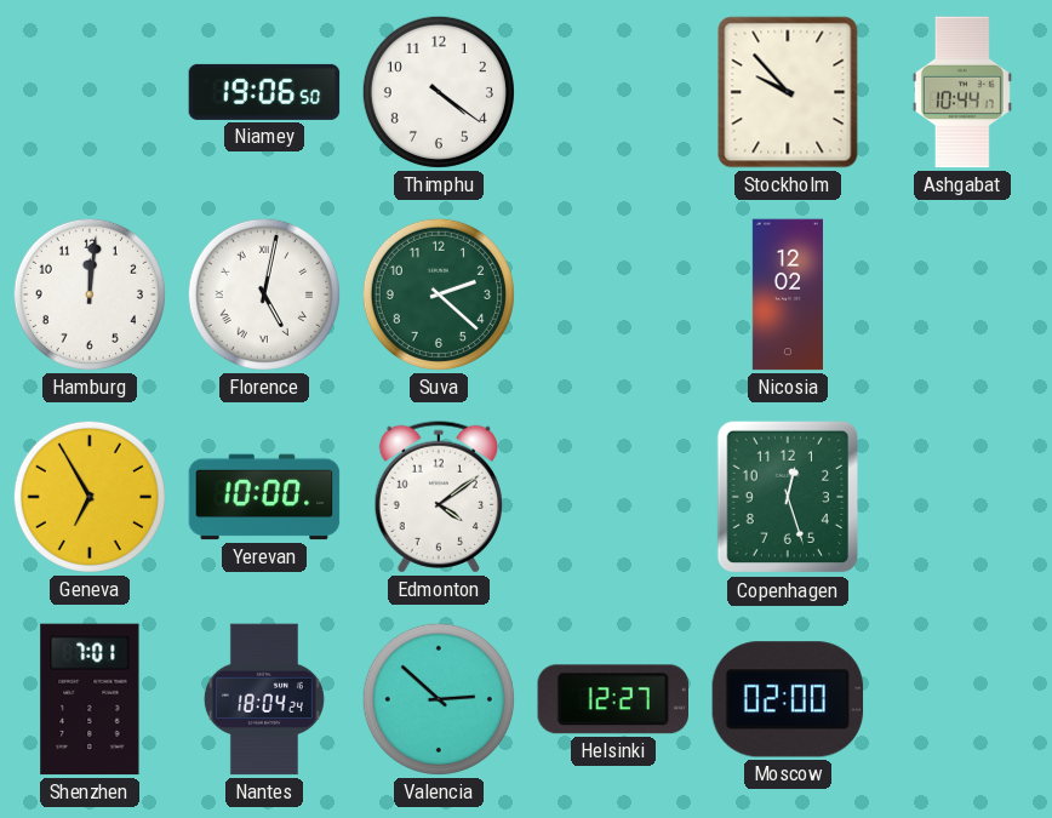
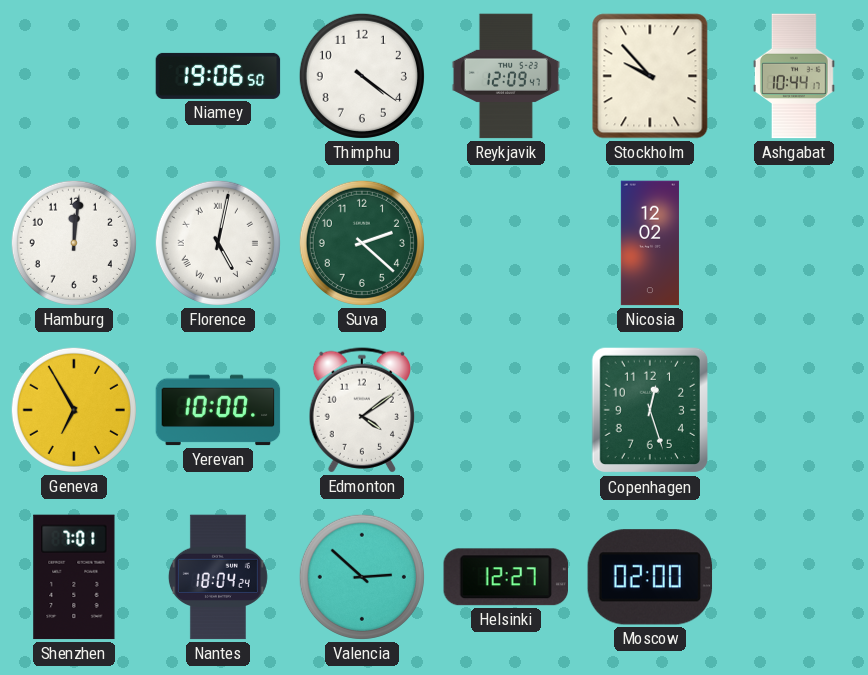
Reykjavik: none -> 12:09 (506, 76)
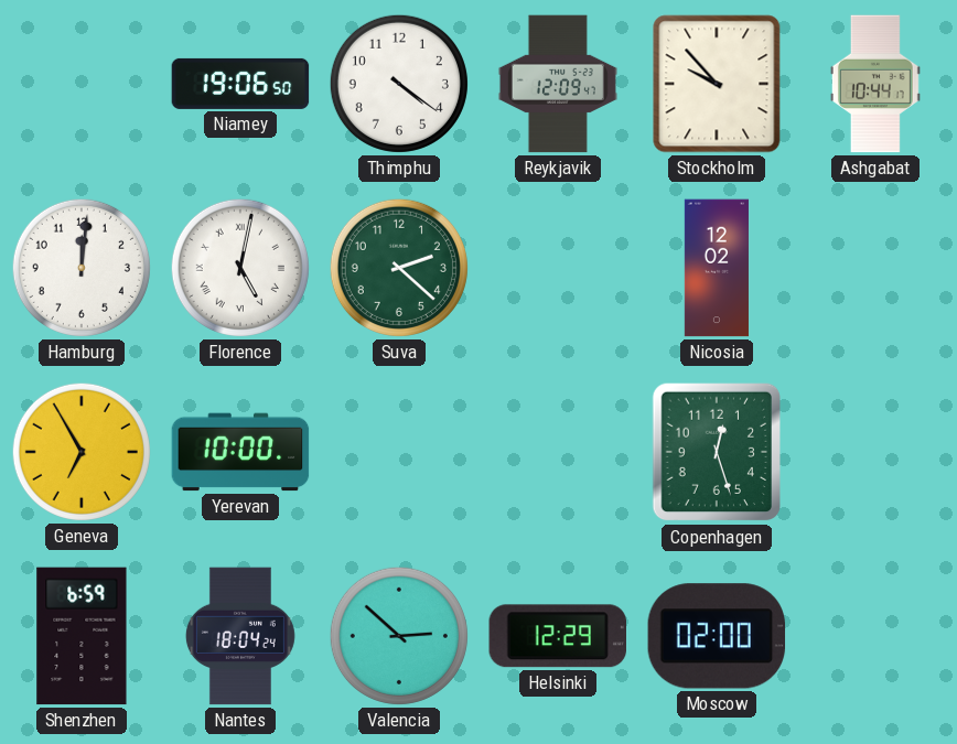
Edmonton: 4:09 -> none (361, 410)
Shenzhen: 7:01 -> 6:59 (82, 636)
Helsinki: 12:27 -> 12:29 (557, 636)
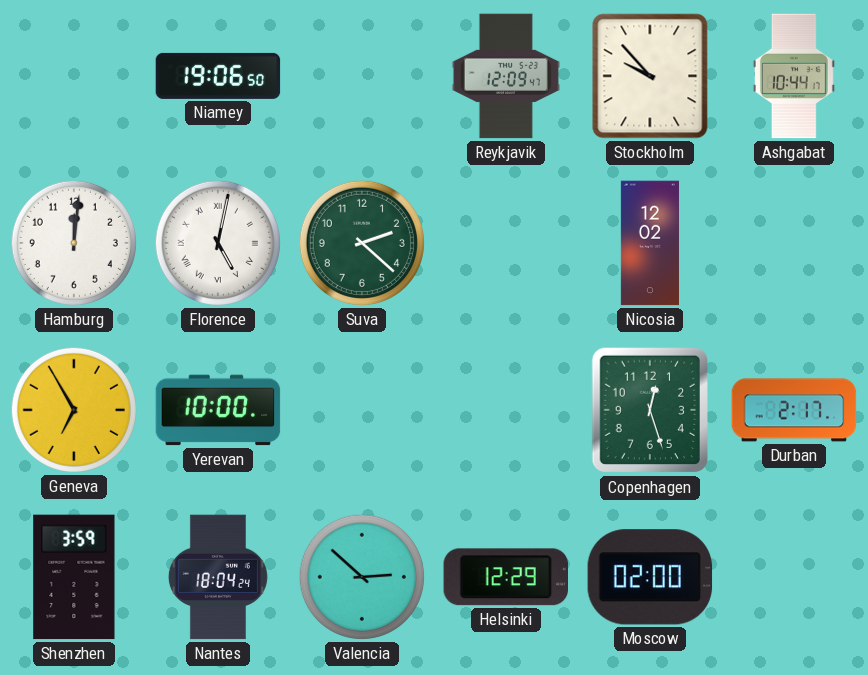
Thimphu: 4:21 -> none (399, 84)
Durban: none -> 2:17 (794, 410)
Shenzhen: 6:59 -> 3:59 (74, 577)
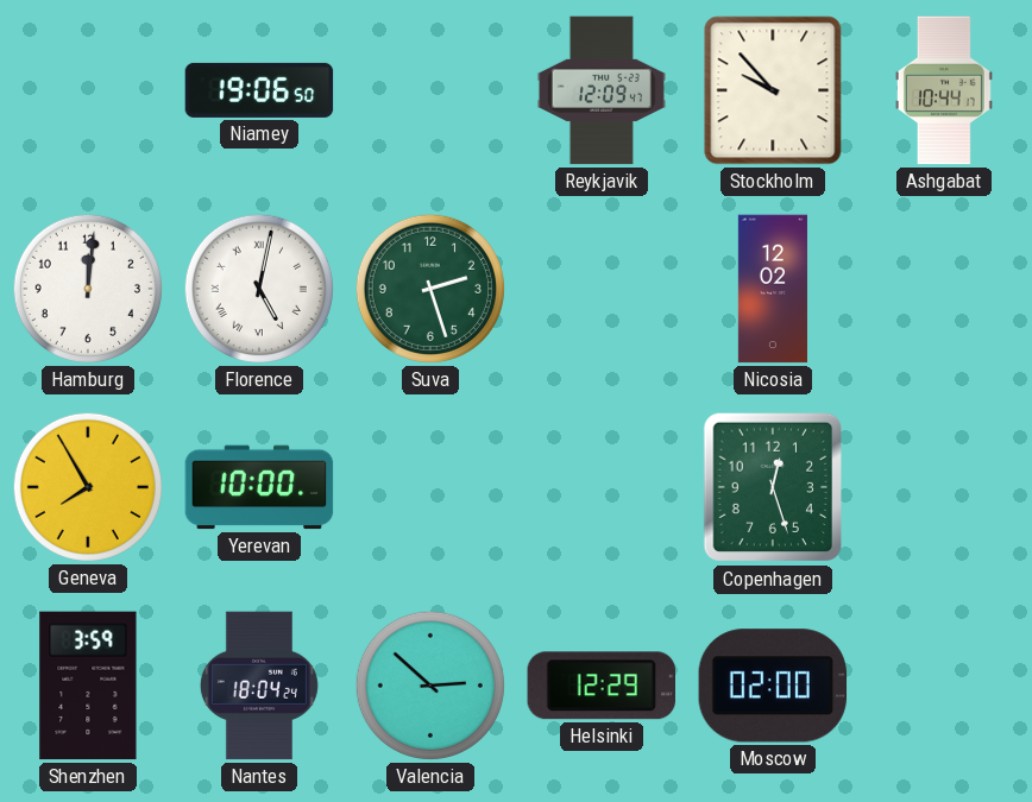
Suva: 2:22 -> 2:27 (430, 289)
Geneva: 6:55 -> 7:55 (88, 487)
Durban: 2:17 -> none (794, 410)
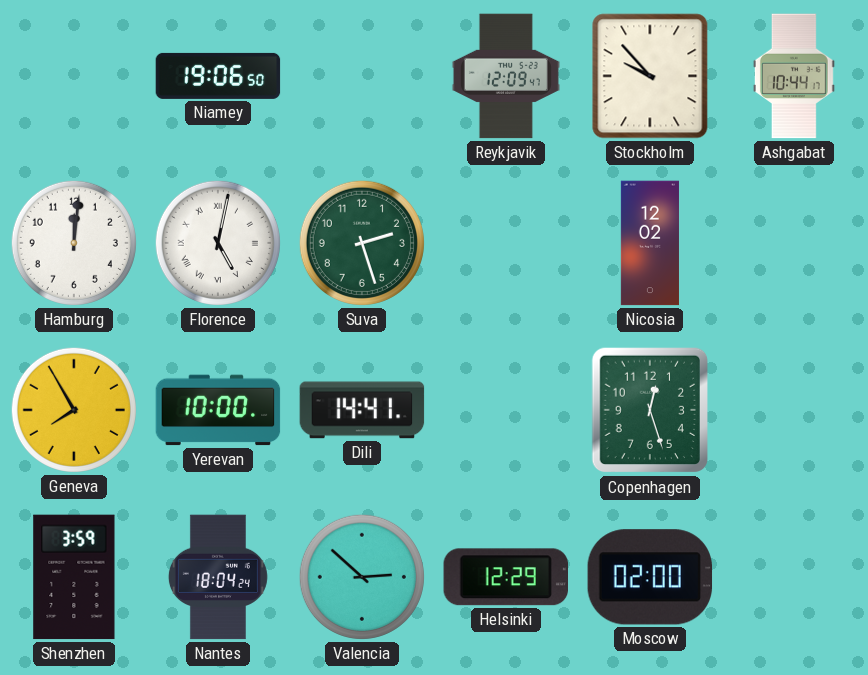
Dili: none -> 14:41 (362, 410)
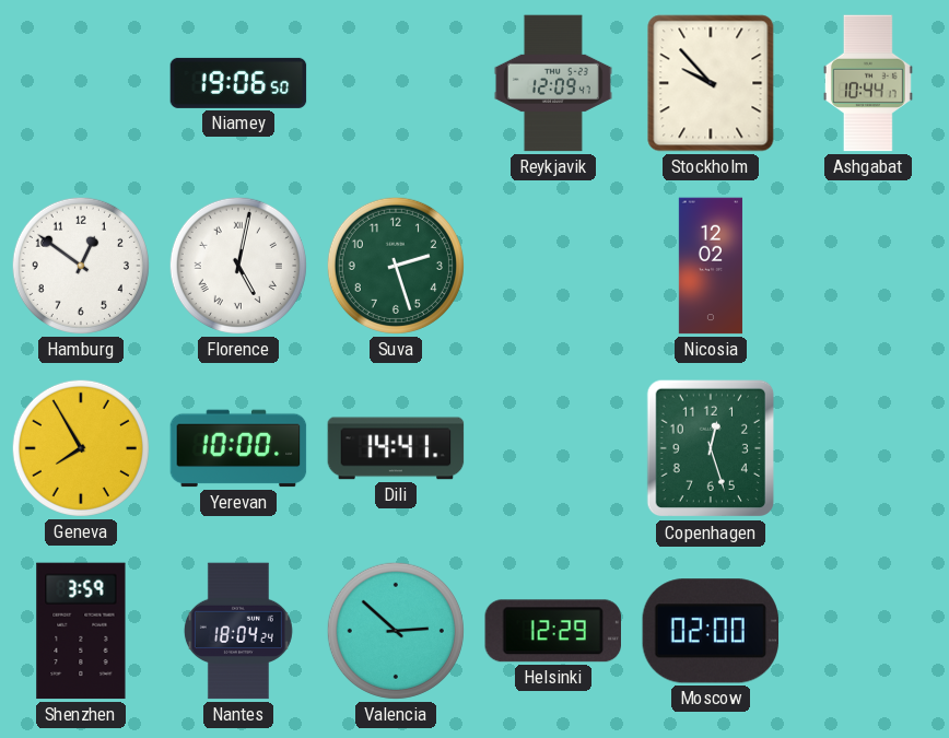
Hamburg: 12:01 -> 12:51 (81, 266)
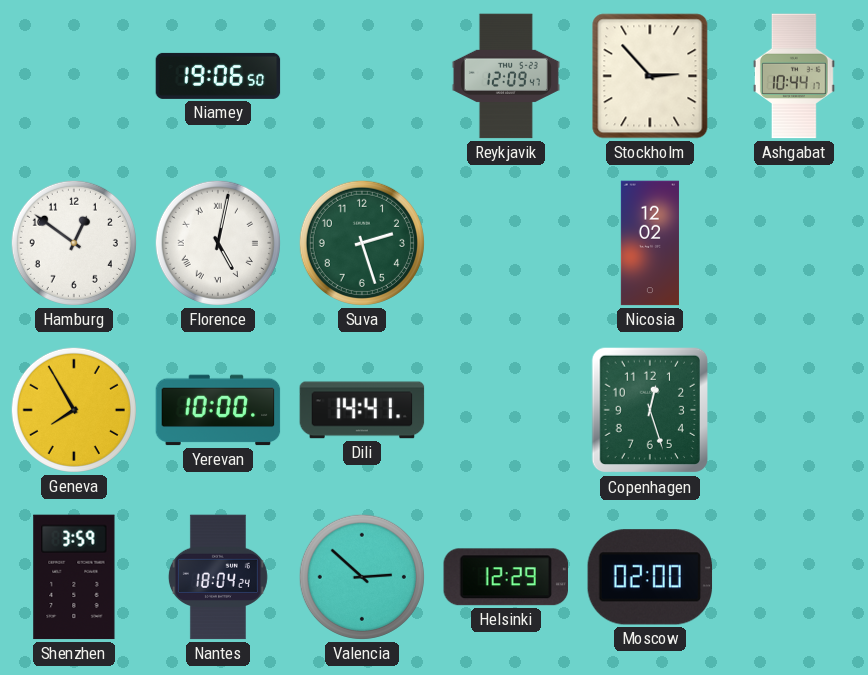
Stockholm: 9:53 -> 2:53 (650, 76)
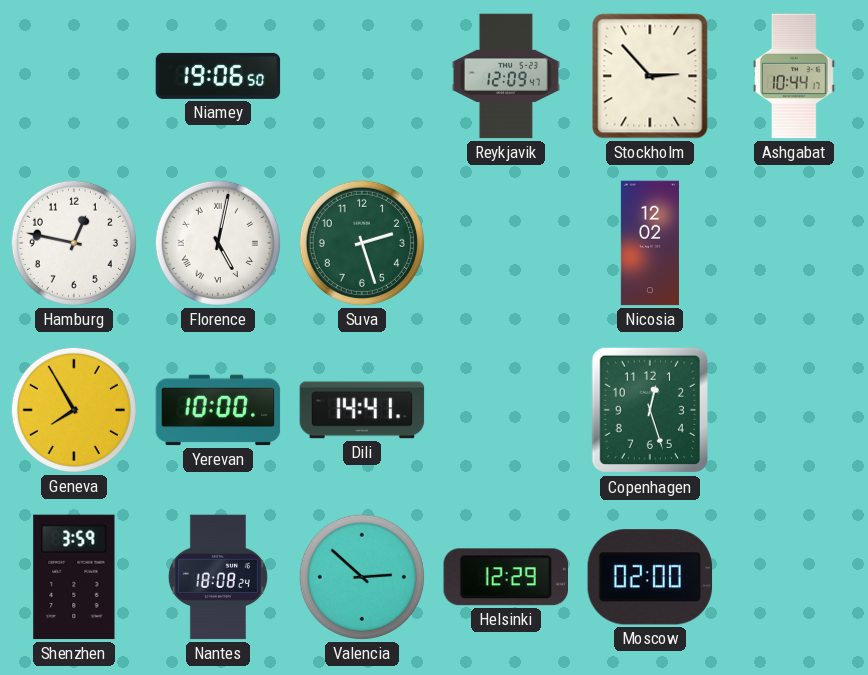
Hamburg: 12:51 -> 12:47 (74, 243)
Nantes: 18:04 -> 18:08 (218, 577)
